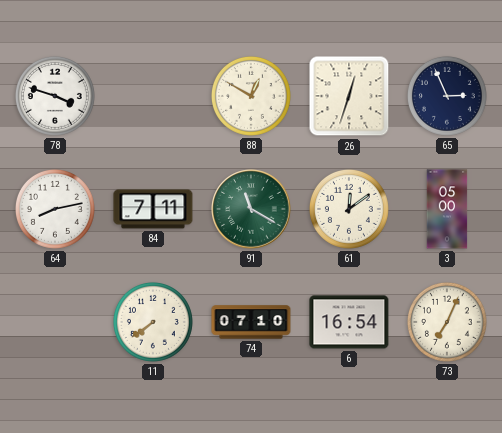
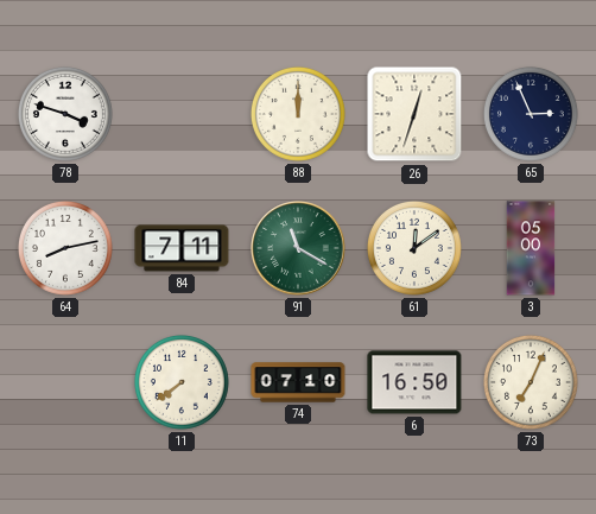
88: 12:50 -> 12:00 (298, 114)
6: 16:54 -> 16:50 (414, 382)
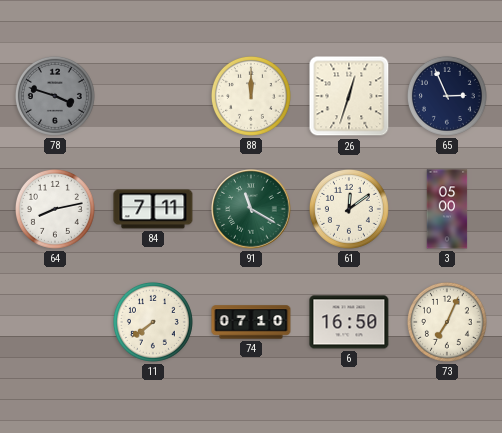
78 dial: white -> grey (55, 96)
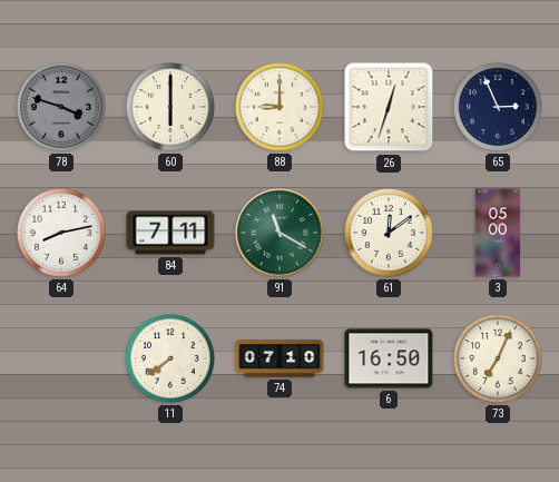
60: none -> 6:00 (170, 107)
88: 12:00 -> 9:00 (279, 107)
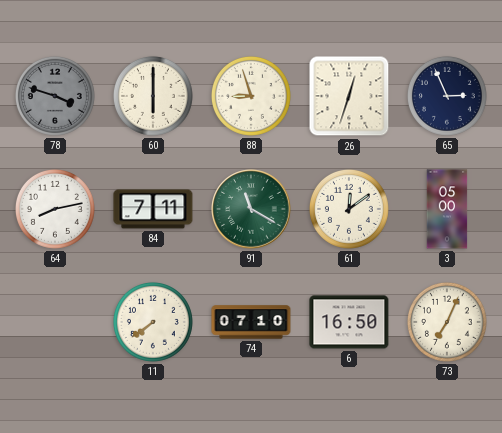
88: 9:00 -> 8:57 (251, 96)
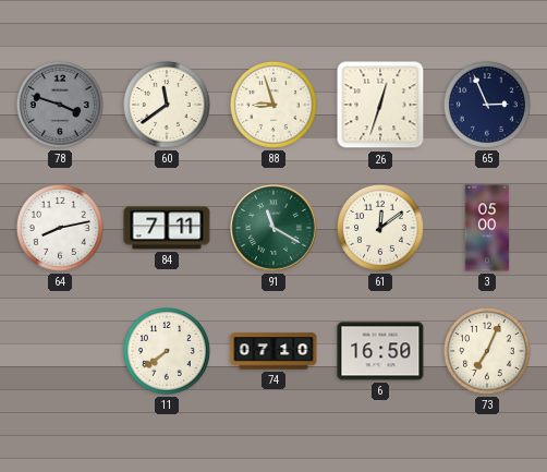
60: 6:00 -> 11:39 (167, 105)
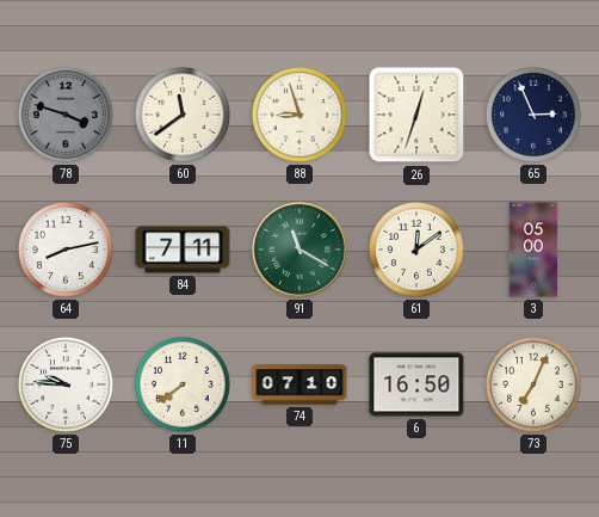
75: none -> 9:46 (66, 384)
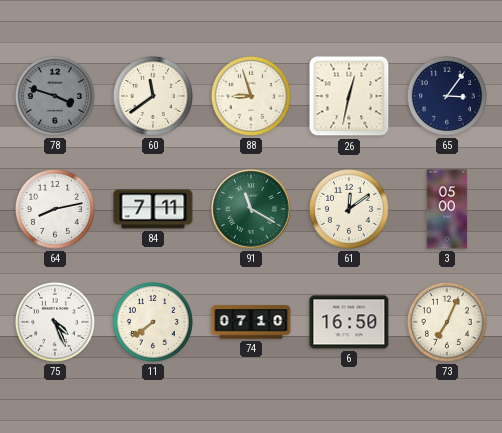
26: 12:33 -> 12:32 (349, 96)
65: 2:56 -> 3:06 (447, 96)
75: 9:46 -> 4:26 (55, 322)
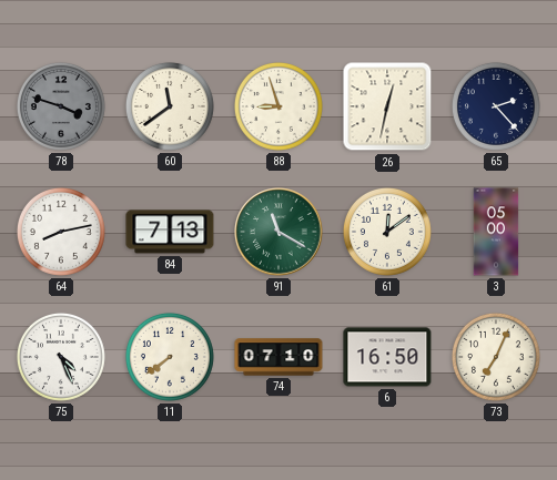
65: 3:06 -> 2:23 (496, 106)
84: 7:11 -> 7:13 (170, 232)
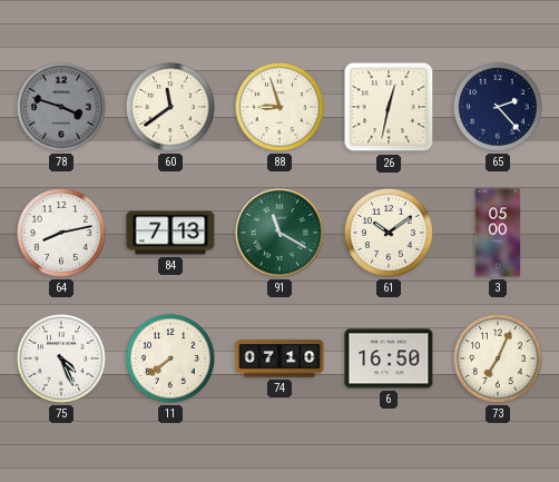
61: 12:09 -> 10:09 (389, 233)
